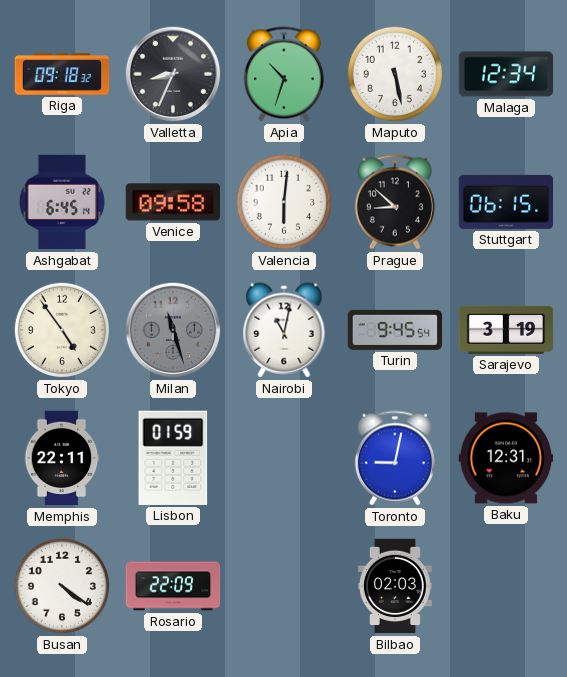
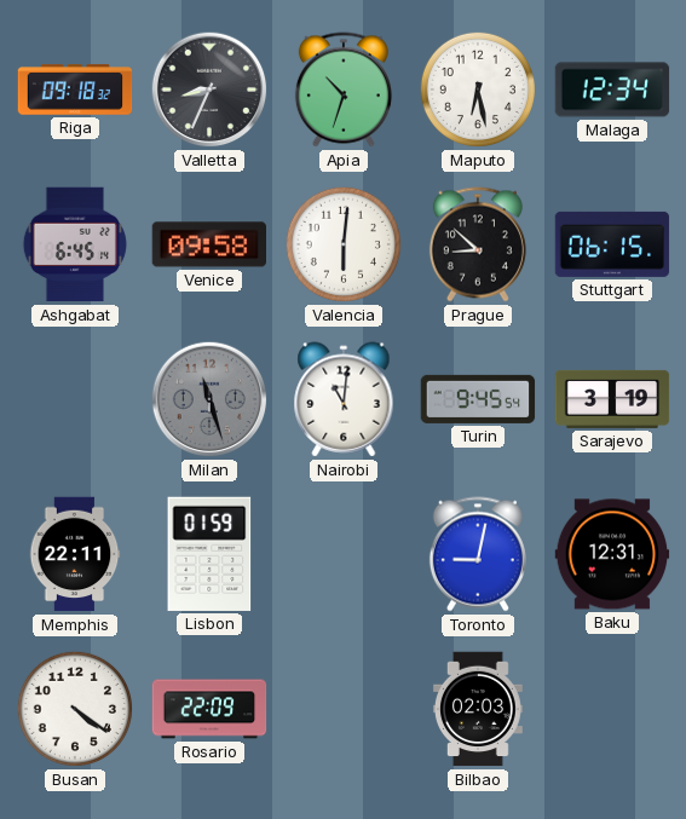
Maputo: 5:28 -> 6:28 (478, 90)
Tokyo: 4:54 -> none (62, 330)
Nairobi: 11:02 -> 11:01 (344, 399)
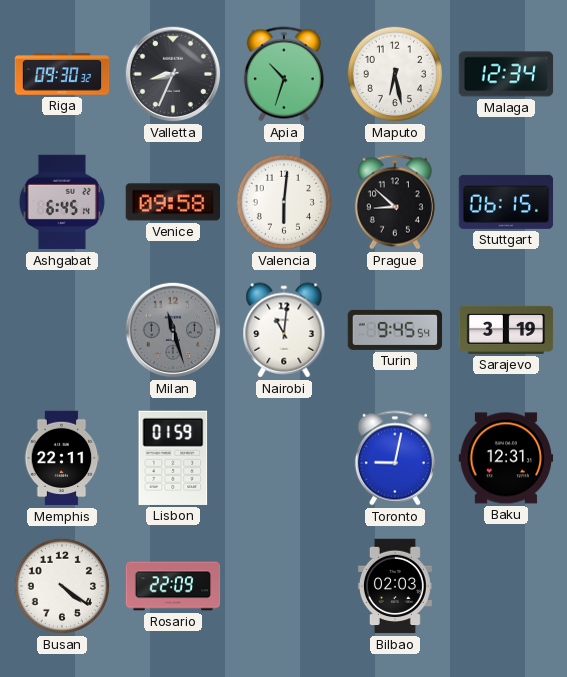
Riga: 09:18 -> 09:30 (62, 74)
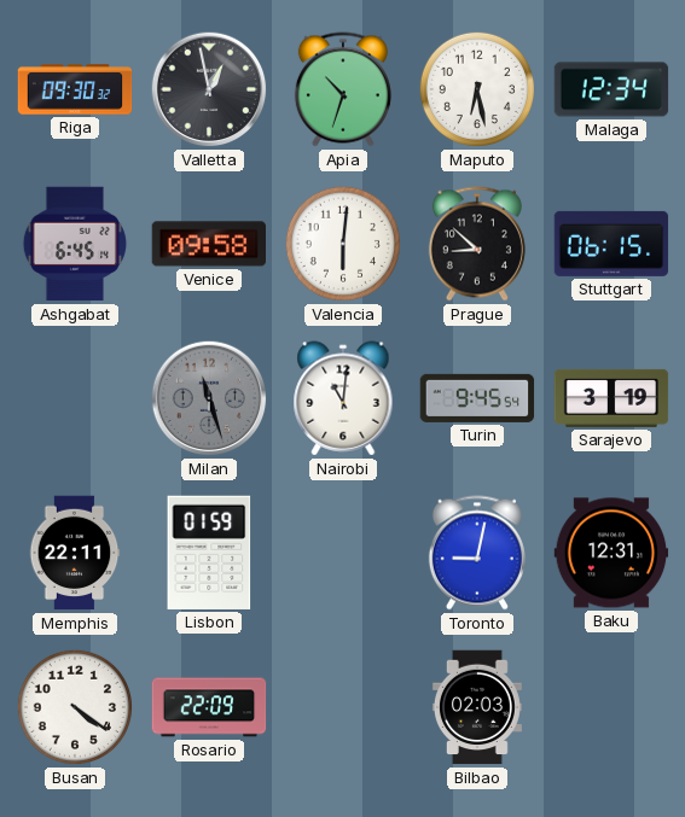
Valletta: 8:34 -> 12:58 (209, 89)
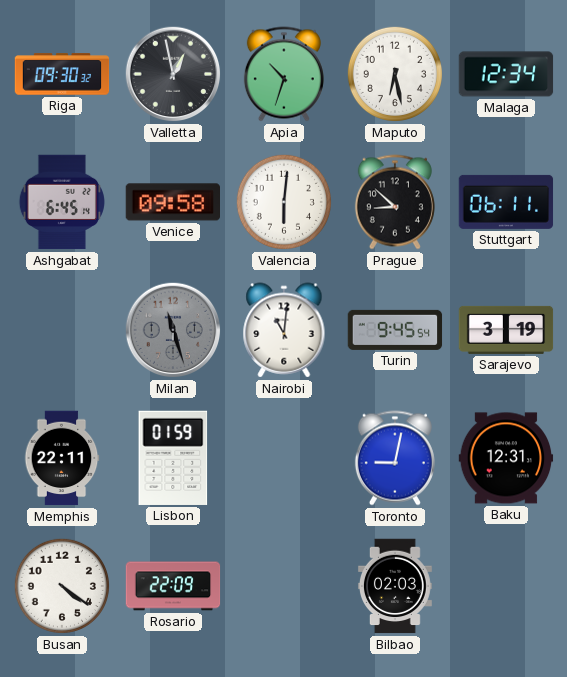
Stuttgart: 06:15 -> 06:11 (506, 202)
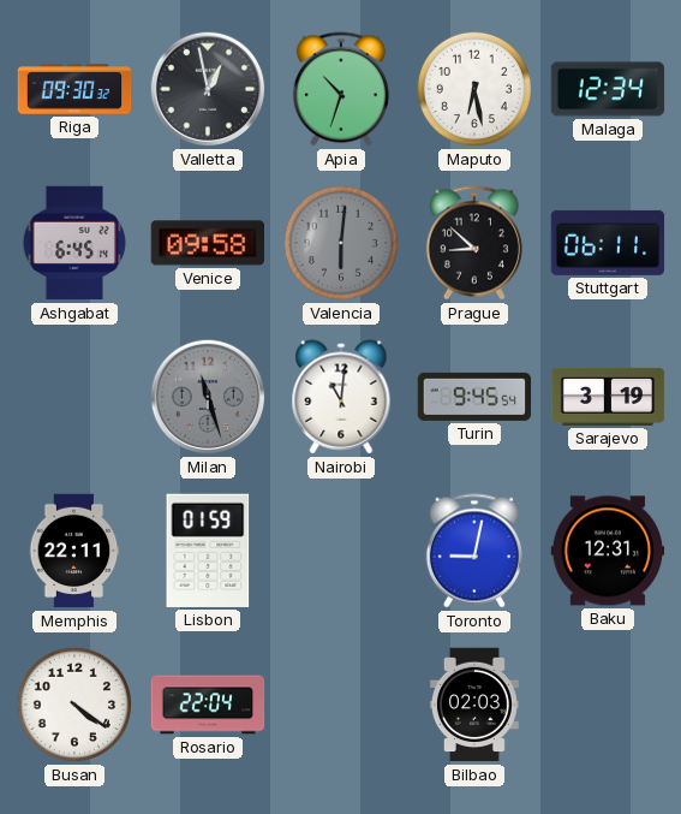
Valencia dial: white -> grey (341, 243)
Rosario: 22:09 -> 22:04 (208, 705)
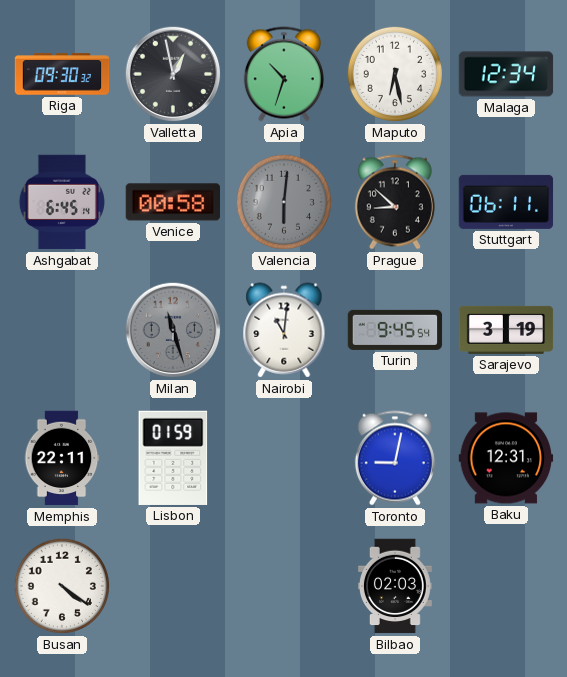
Venice: 09:58 -> 00:58 (173, 202)
Rosario: 22:04 -> none (208, 705)
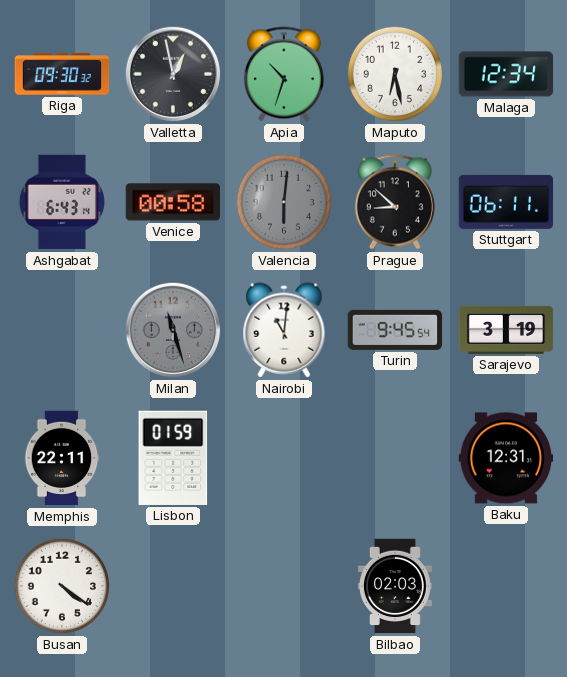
Ashgabat: 6:45 -> 6:43 (62, 202)
Toronto: 9:02 -> none (395, 458)
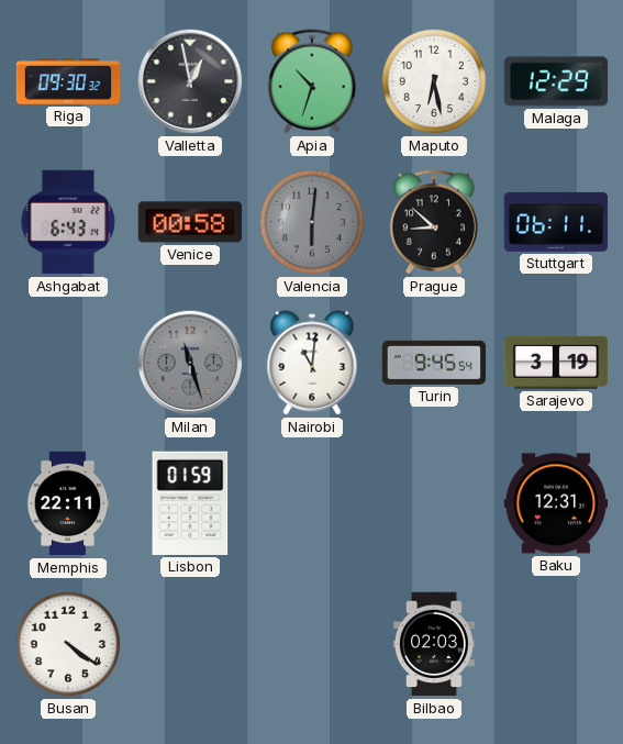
Malaga: 12:34 -> 12:29 (556, 81)
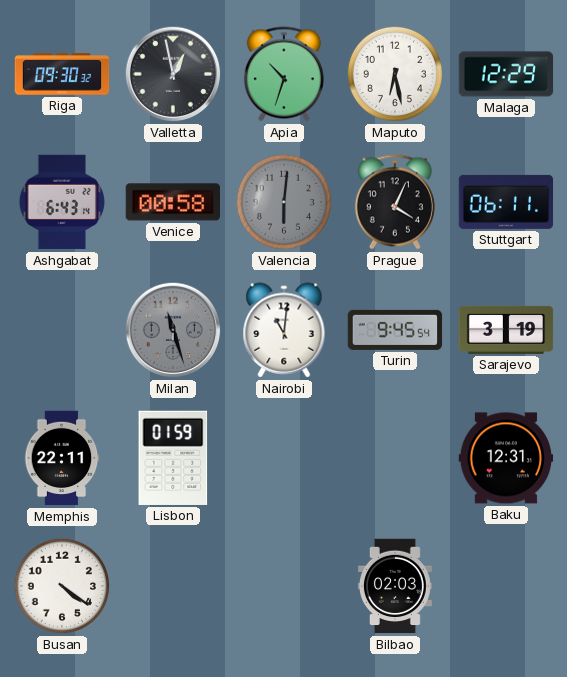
Prague: 8:52 -> 4:04 (395, 202)
